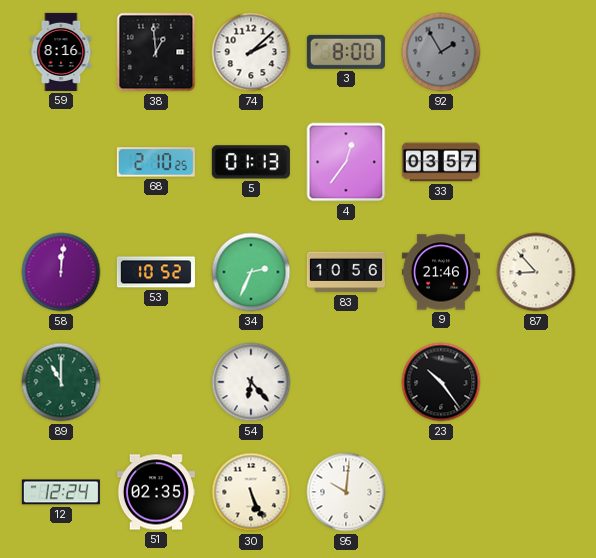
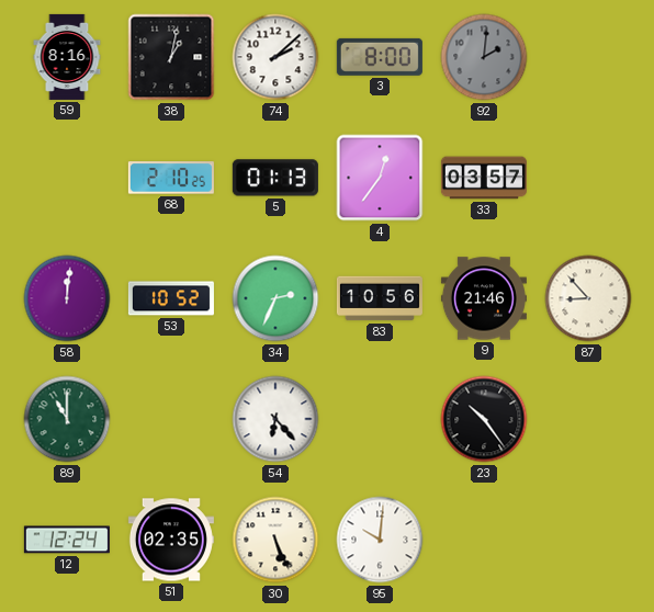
38: 12:59 -> 1:02 (171, 57)
92: 1:55 -> 2:01 (484, 57)
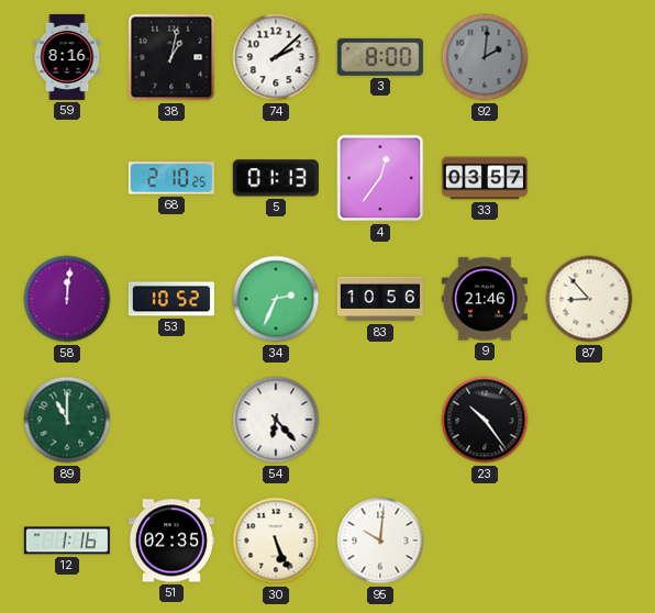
12: 12:24 -> 1:16 (67, 540)
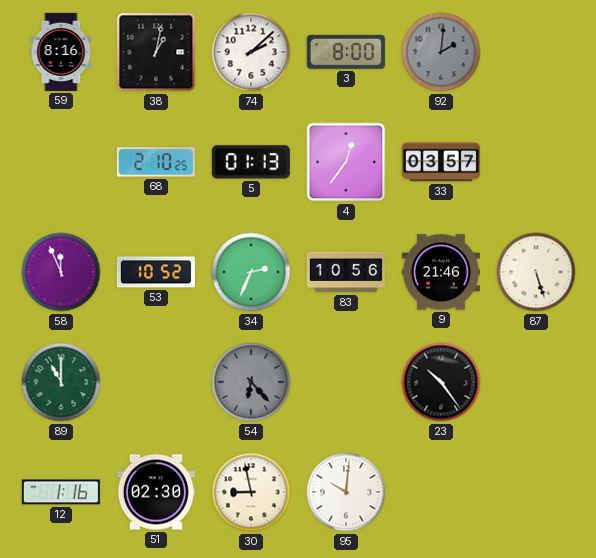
58: 12:01 -> 11:56 (61, 272)
87: 8:53 -> 5:27 (536, 272)
54 dial: white -> grey (251, 382)
51: 02:35 -> 02:30 (156, 492)
30: 5:26 -> 8:58 (251, 492)
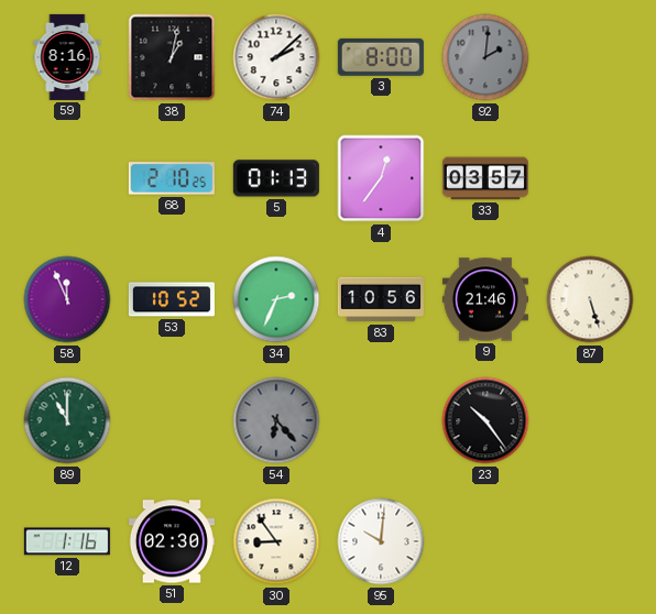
30: 8:58 -> 8:54 (276, 541)
